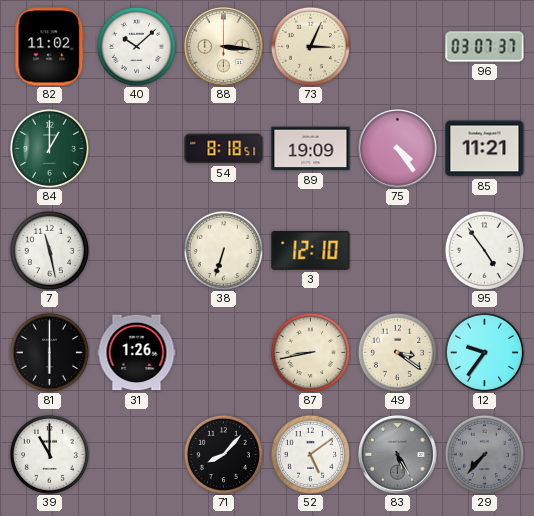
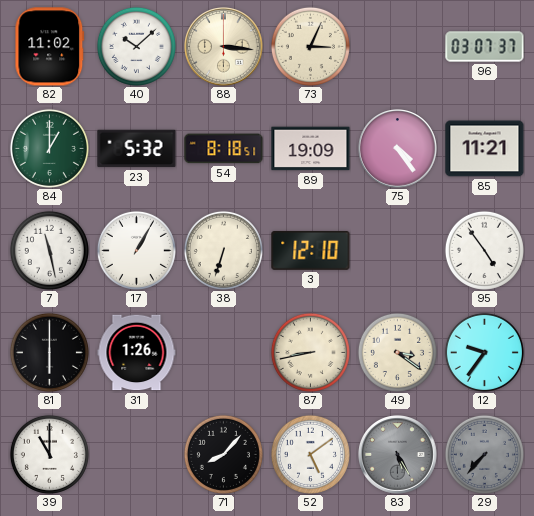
23: none -> 5:32 (137, 149)
17: none -> 1:05 (136, 250)
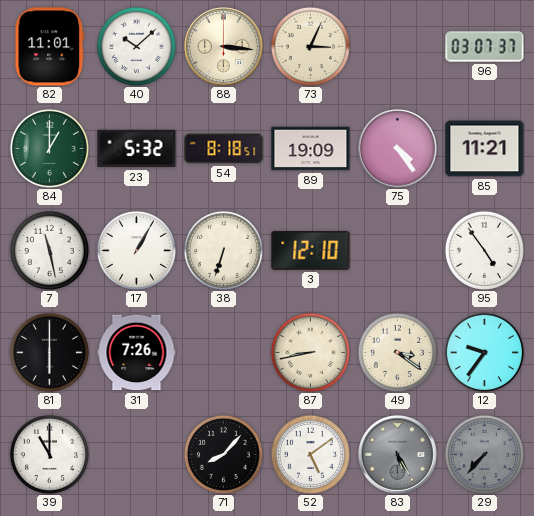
82: 11:02 -> 11:01 (50, 47)
31: 1:26 -> 7:26 (137, 353)
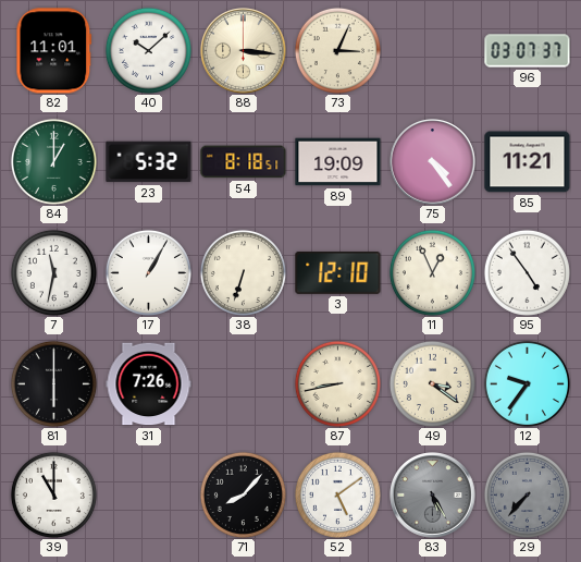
7: 11:28 -> 11:32 (53, 272)
11: none -> 12:56 (432, 272)
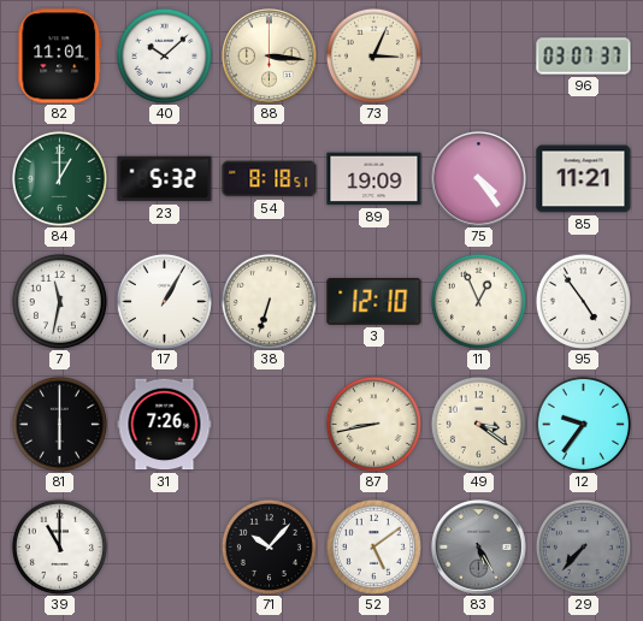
71: 8:07 -> 10:07 (269, 546)
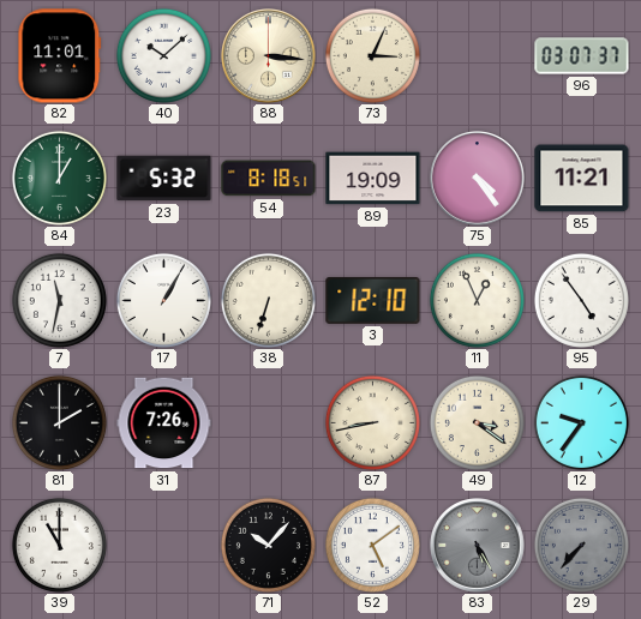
81: 6:00 -> 2:00 (59, 422)
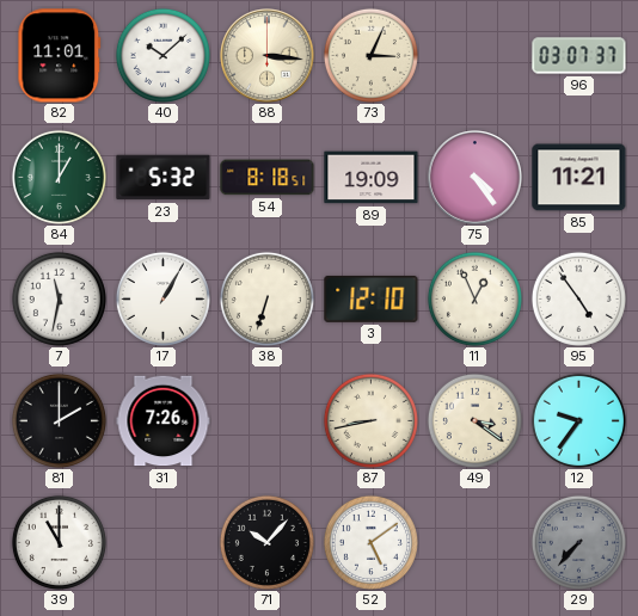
83: 5:25 -> none (478, 546)
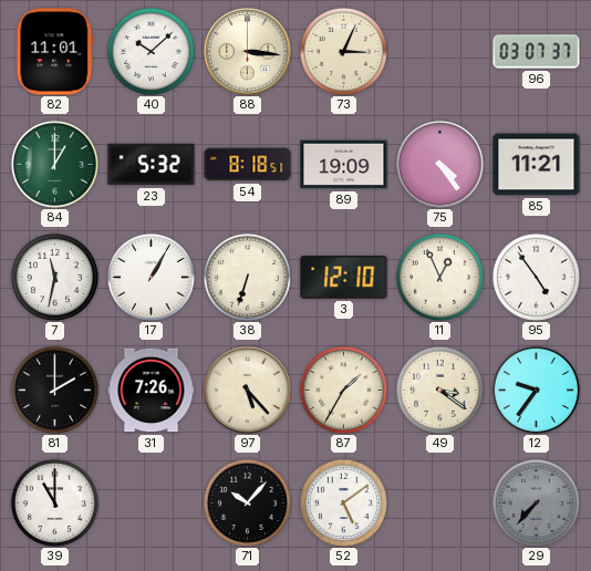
97: none -> 5:23 (248, 391)
87: 8:43 -> 1:35 (343, 390)
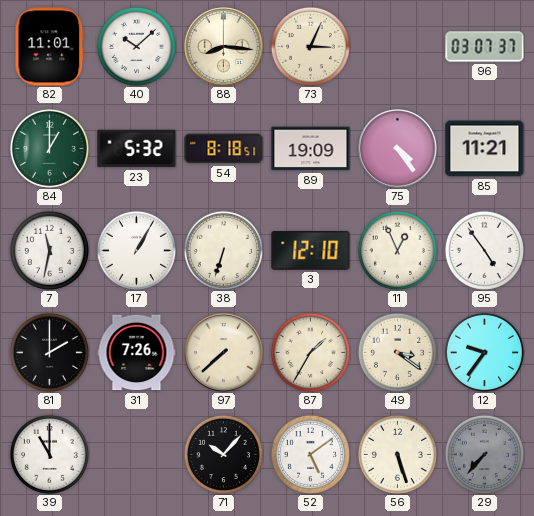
88: 3:16 -> 8:16 (224, 47)
97: 5:23 -> 7:38 (224, 353)
56: none -> 5:27 (397, 454)
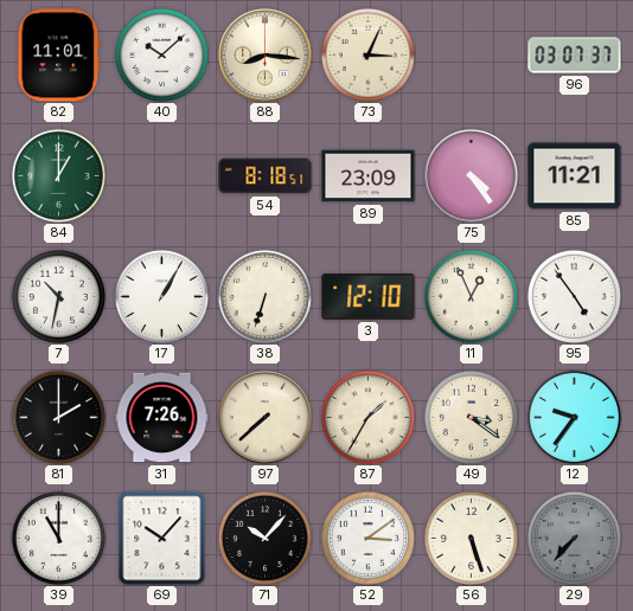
23: 5:32 -> none (137, 149)
89: 19:09 -> 23:09 (369, 176)
7: 11:32 -> 10:32 (58, 296)
69: none -> 10:07 (162, 539)
52: 5:09 -> 3:09 (367, 538)
